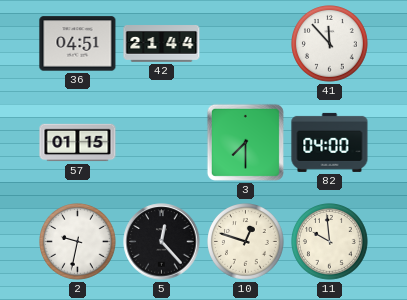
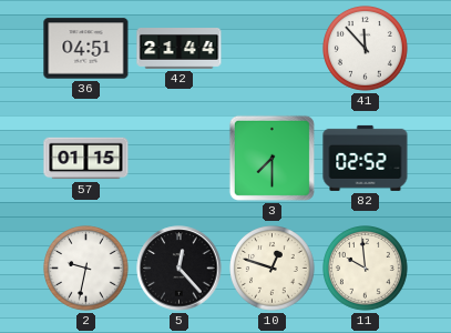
82: 04:00 -> 02:52 (366, 158)
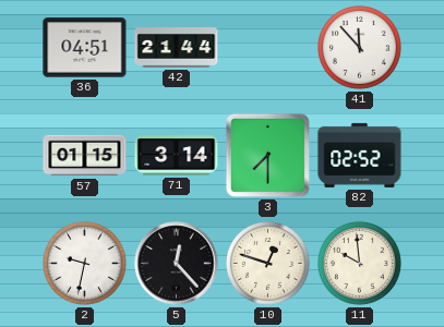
71: none -> 3:14 (177, 156)
